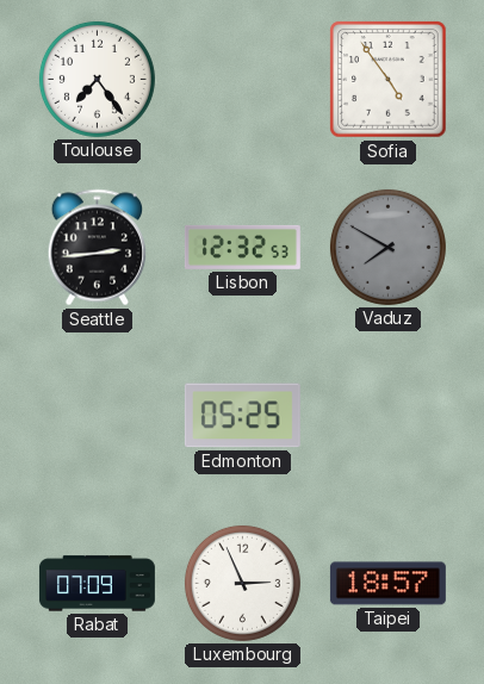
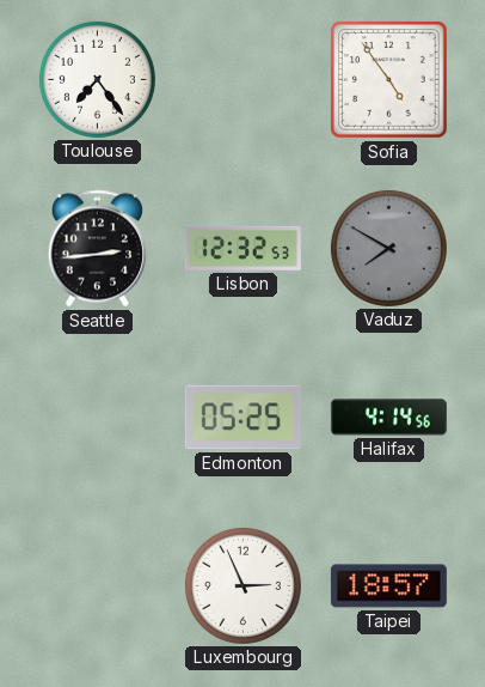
Halifax: none -> 4:14 (388, 418)
Rabat: 07:09 -> none (97, 584)
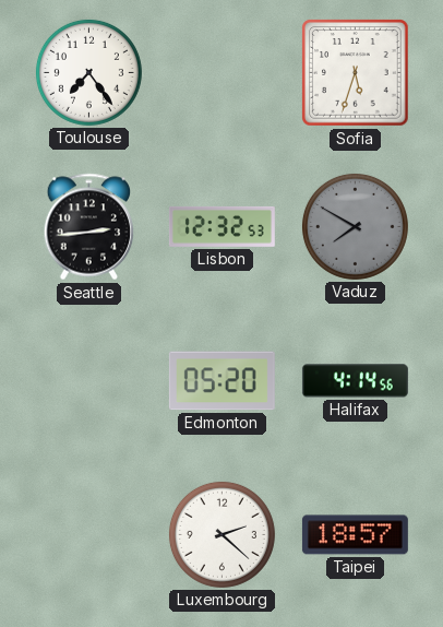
Sofia: 4:54 -> 5:33 (356, 73)
Edmonton: 05:25 -> 05:20 (221, 381)
Luxembourg: 2:56 -> 2:22 (221, 534)
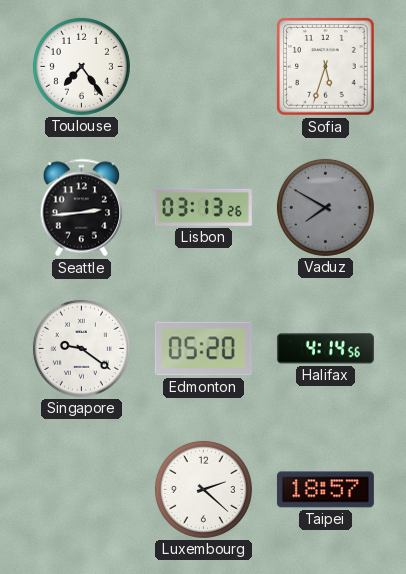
Lisbon: 12:32 -> 03:13 (203, 207)
Singapore: none -> 9:21 (81, 348)
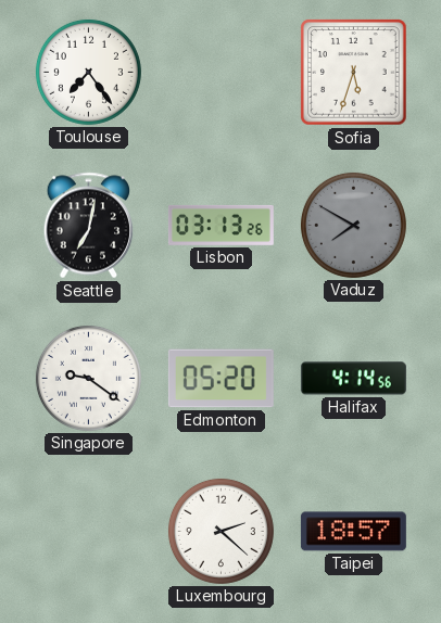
Seattle: 2:44 -> 7:02 (89, 226)
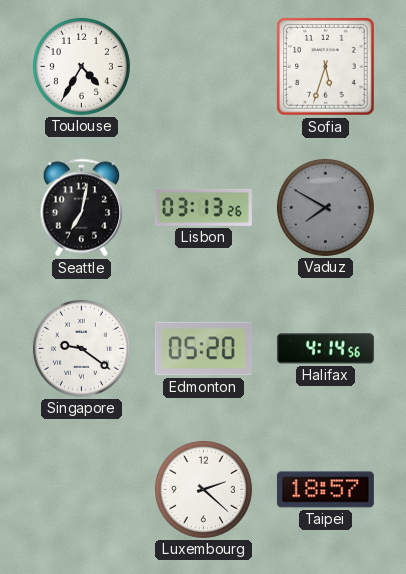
Toulouse: 7:24 -> 4:35 (81, 66)
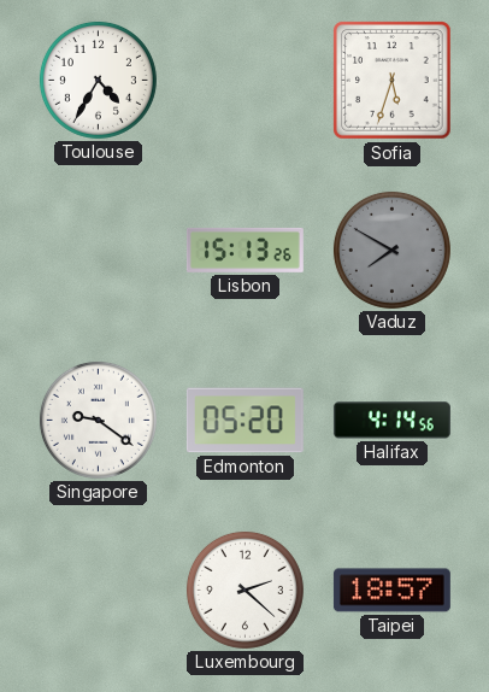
Seattle: 7:02 -> none (82, 208)
Lisbon: 03:13 -> 15:13 (244, 250)
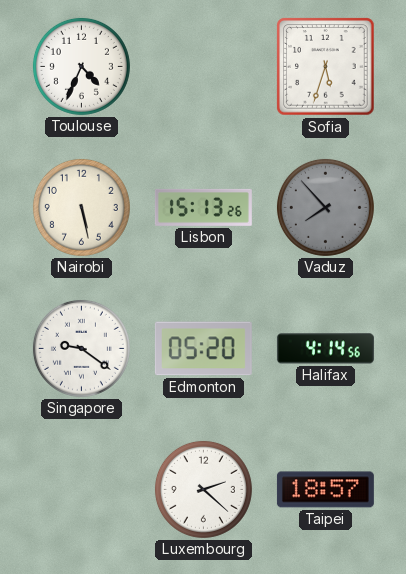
Toulouse: 4:35 -> 4:34 (81, 66)
Nairobi: none -> 5:28 (81, 207)
Vaduz: 7:50 -> 7:53 (325, 207)
